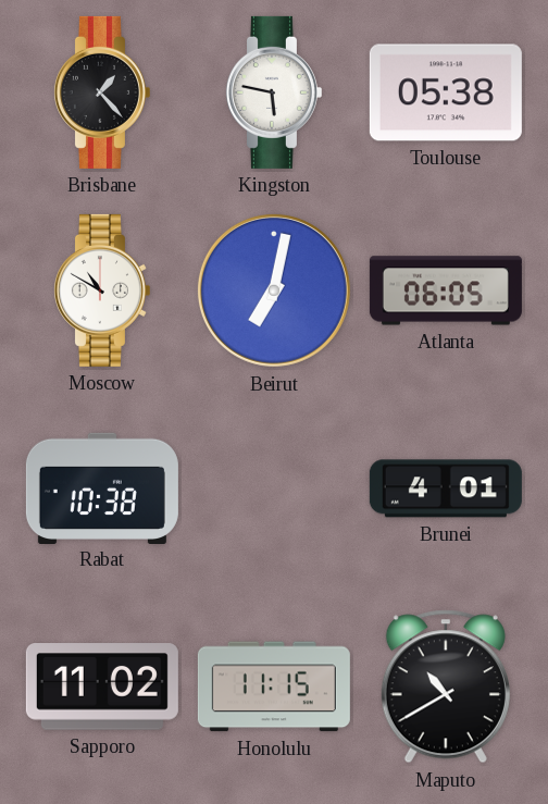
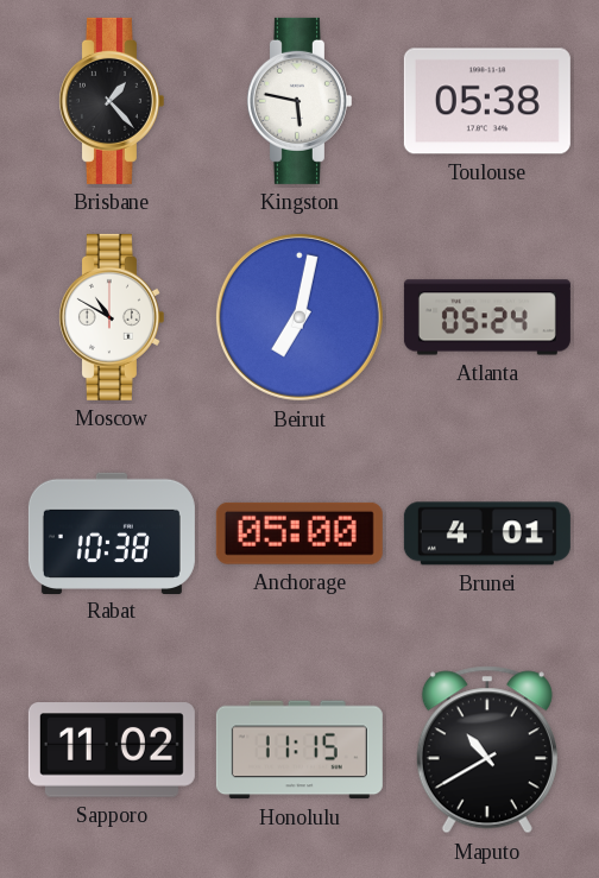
Atlanta: 06:05 -> 05:24 (487, 317)
Anchorage: none -> 05:00 (299, 533)
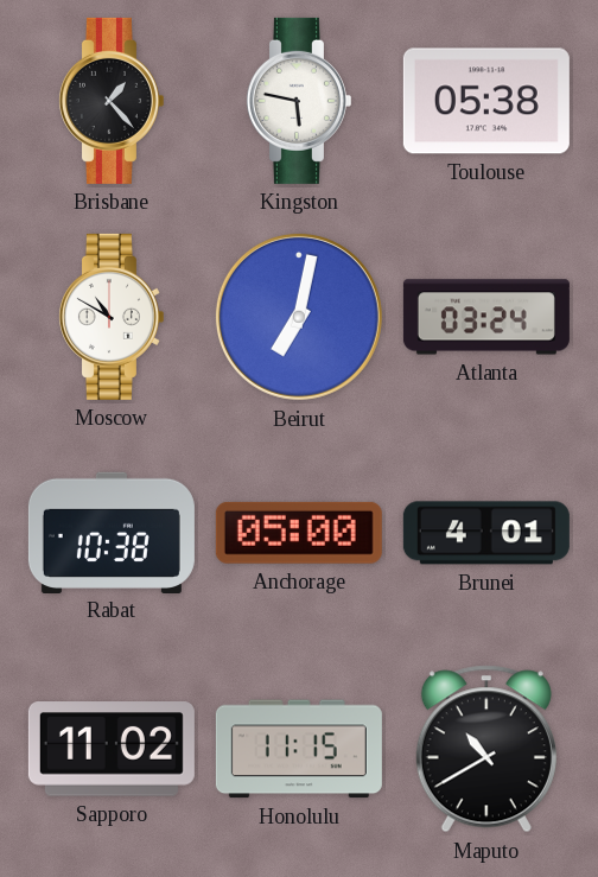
Atlanta: 05:24 -> 03:24 (486, 317)
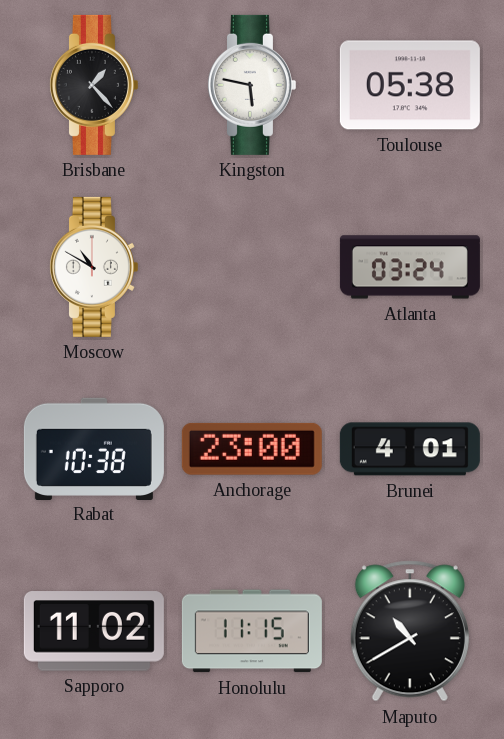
Beirut: 7:02 -> none (299, 317)
Anchorage: 05:00 -> 23:00 (252, 449)
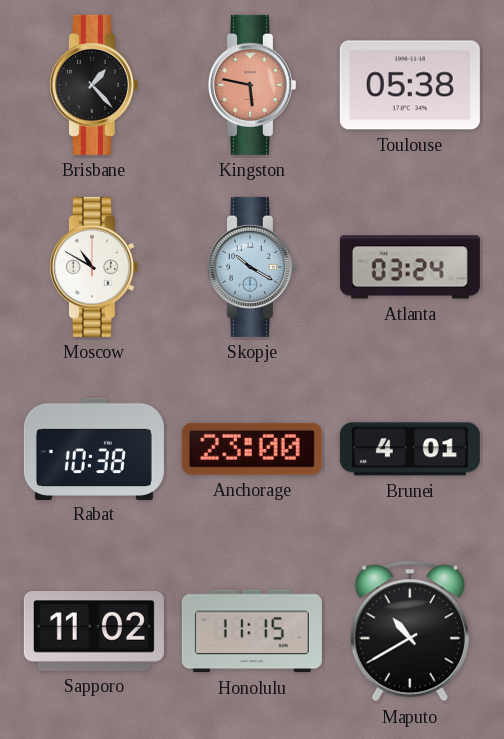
Kingston dial: white -> salmon (251, 85)
Skopje: none -> 10:20 (251, 267)
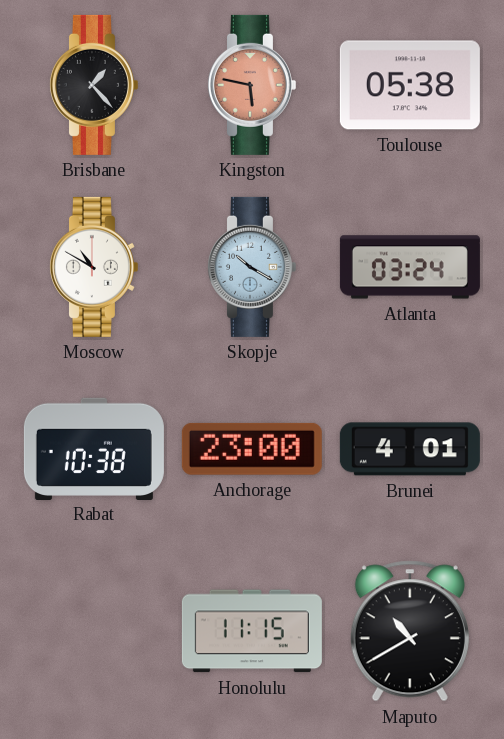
Sapporo: 11:02 -> none (94, 631)
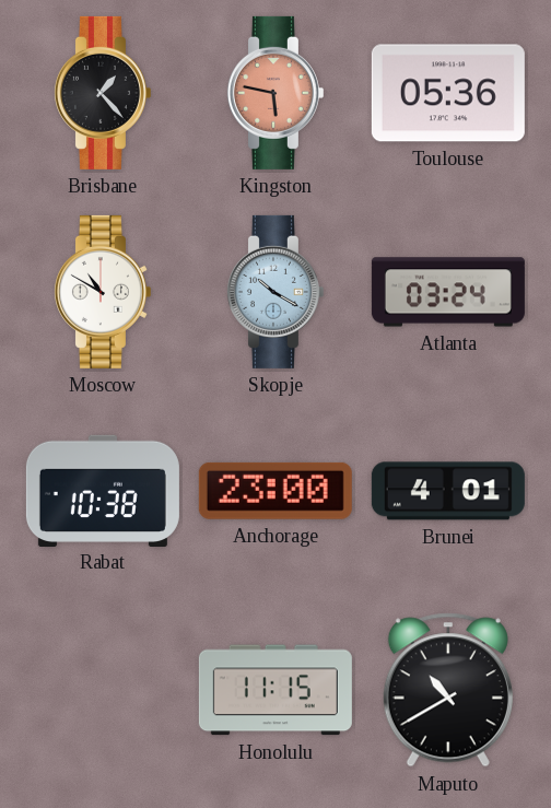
Toulouse: 05:38 -> 05:36 (448, 93)
